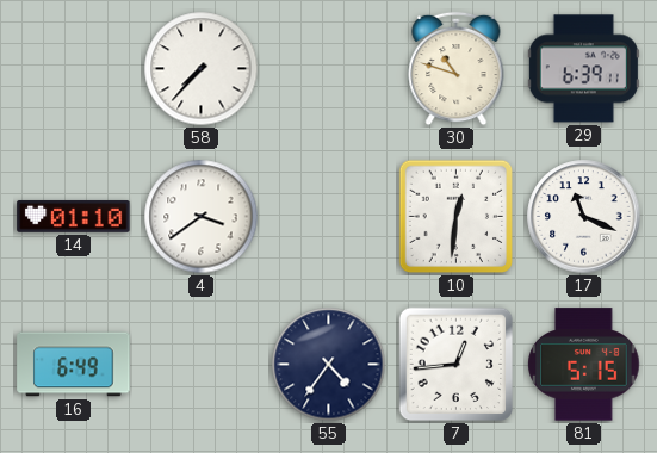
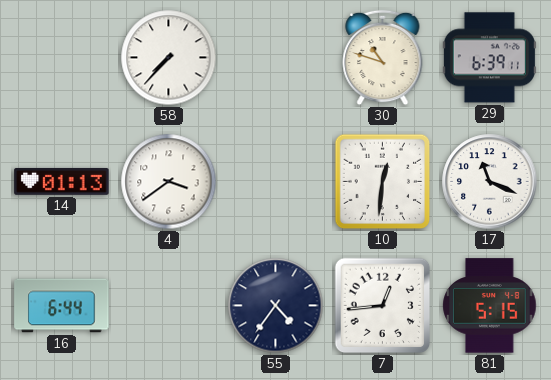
14: 01:10 -> 01:13 (62, 182)
16: 6:49 -> 6:44 (62, 306)
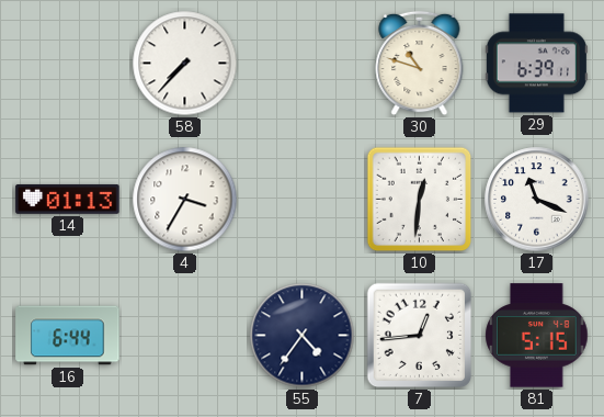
4: 3:39 -> 3:35 (185, 200)
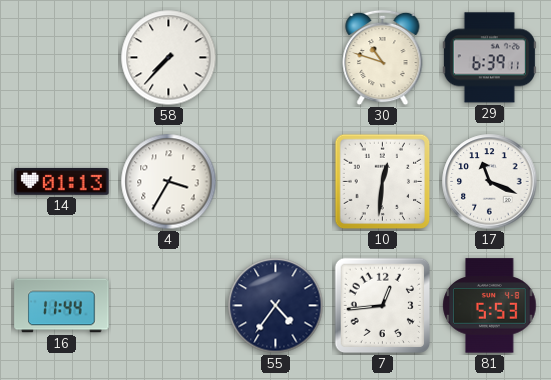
16: 6:44 -> 11:44 (62, 306)
81: 5:15 -> 5:53 (490, 306)
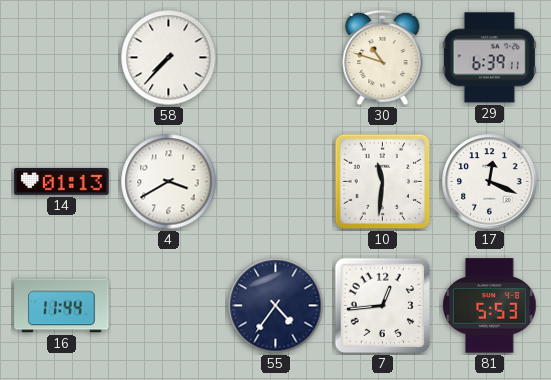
4: 3:35 -> 3:40 (169, 182)
10: 12:31 -> 11:31 (383, 182)
17: 11:19 -> 12:19 (490, 182)
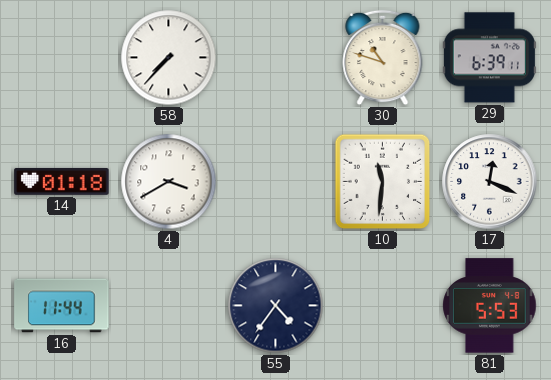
14: 01:13 -> 01:18 (62, 182)
7: 12:44 -> none (383, 306)
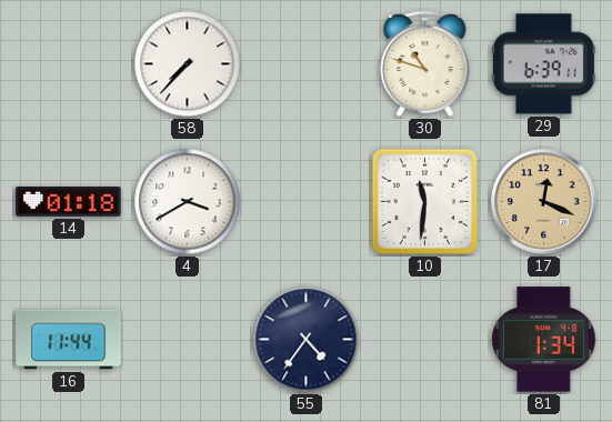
17 dial: white -> champagne (544, 202)
81: 5:53 -> 1:34 (544, 340)
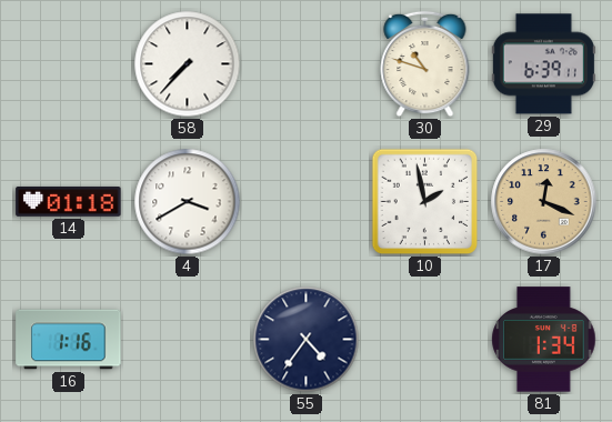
10: 11:31 -> 1:58 (425, 202)
16: 11:44 -> 1:16 (69, 340)
